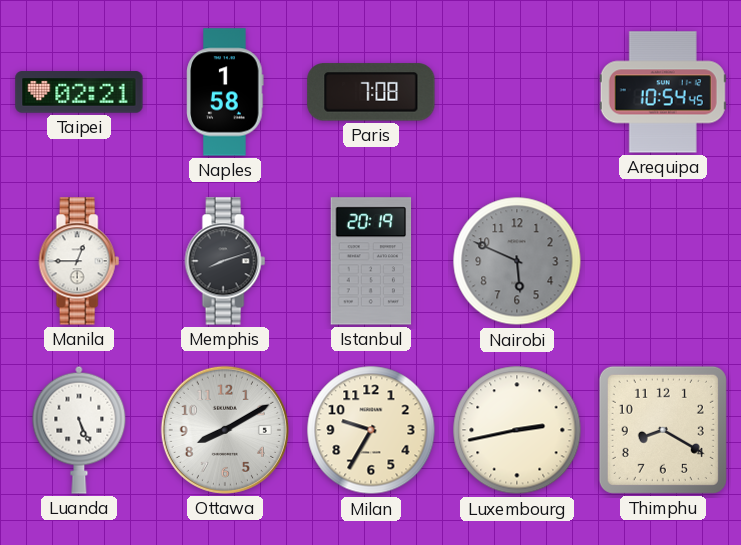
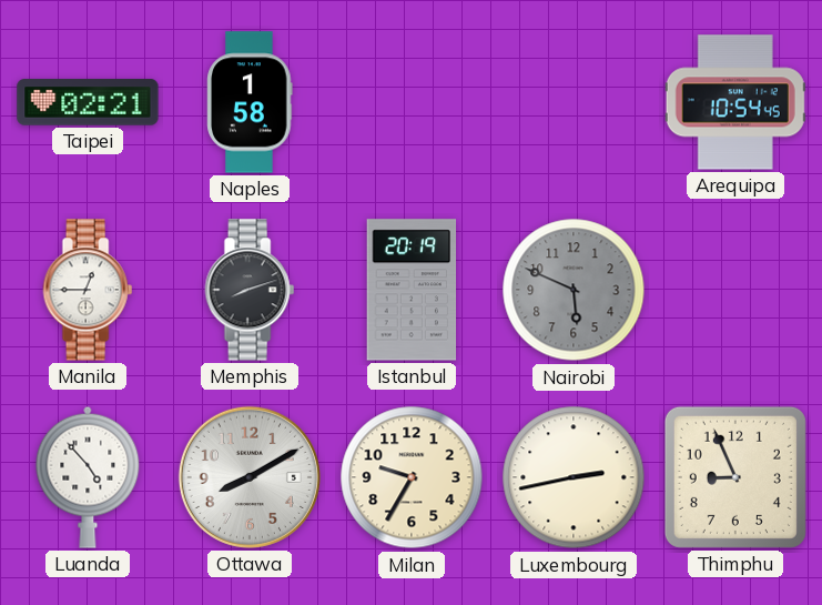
Paris: 7:08 -> none (371, 92)
Luanda: 5:26 -> 4:53 (88, 477)
Thimphu: 8:20 -> 8:56 (735, 477)
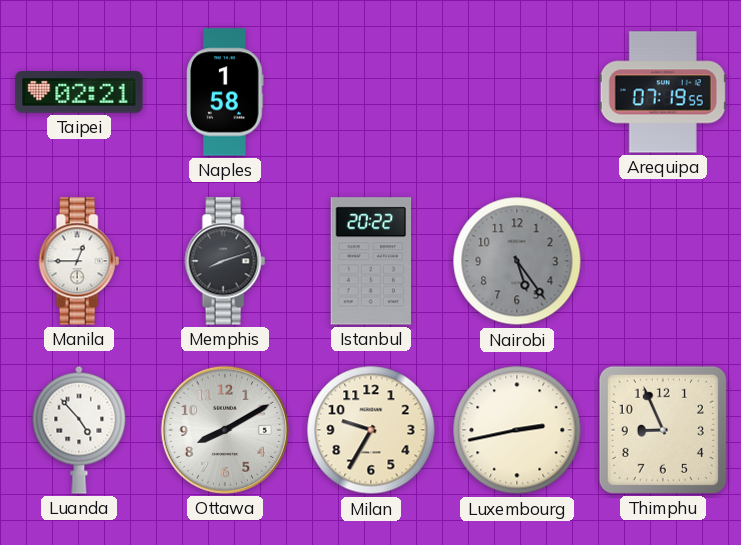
Arequipa: 10:54 -> 07:19 (663, 92)
Istanbul: 20:19 -> 20:22 (371, 261)
Nairobi: 5:49 -> 5:24 (517, 261)
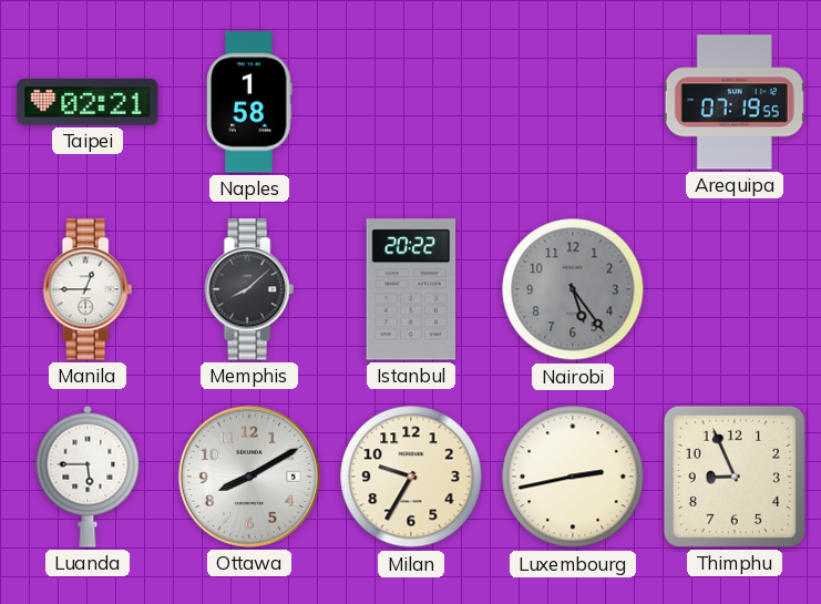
Memphis: 8:12 -> 8:08 (249, 289)
Luanda: 4:53 -> 5:45 (88, 477)
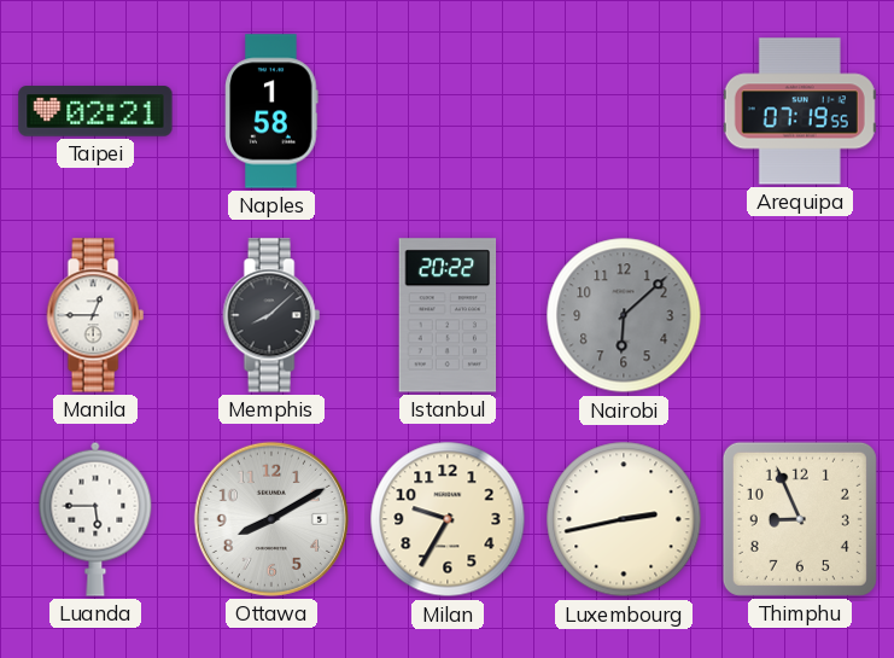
Nairobi: 5:24 -> 6:08 (624, 315)
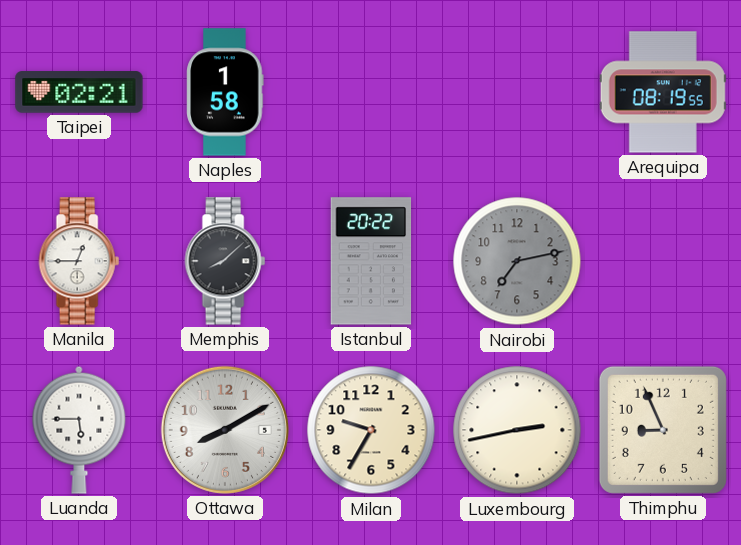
Arequipa: 07:19 -> 08:19 (663, 92)
Nairobi: 6:08 -> 7:13 (517, 261)
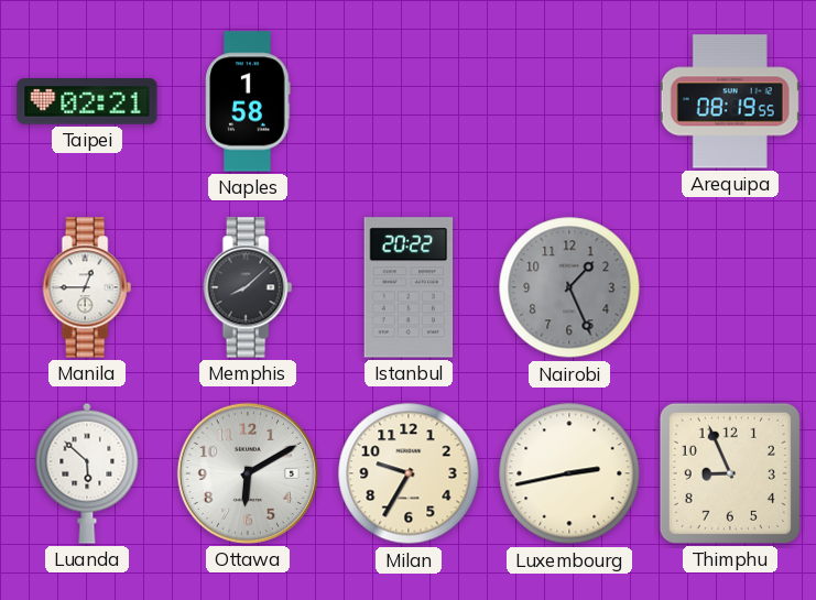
Nairobi: 7:13 -> 1:26 (569, 287)
Luanda: 5:45 -> 5:52 (87, 473)
Ottawa: 8:10 -> 6:10 (248, 473)
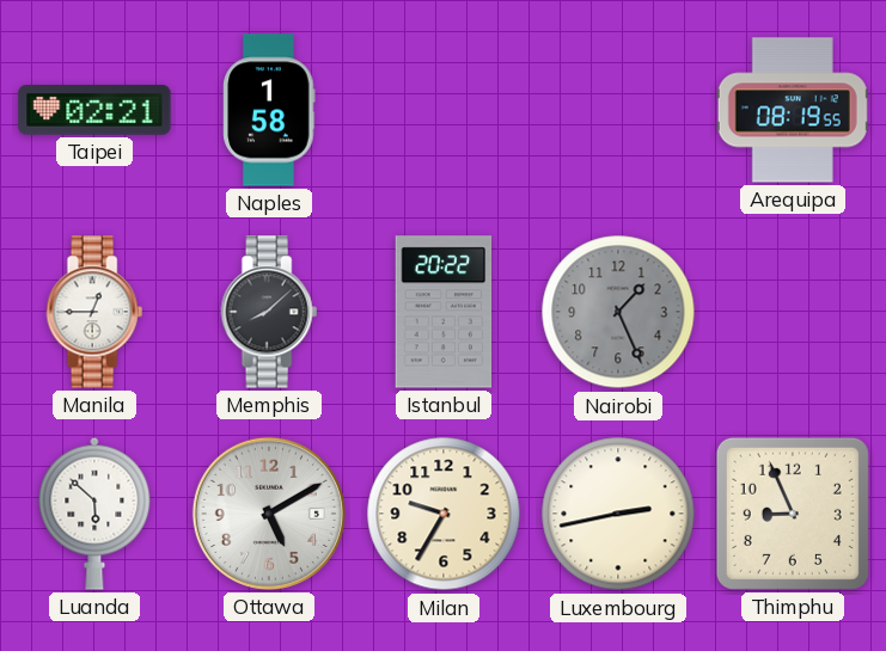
Ottawa: 6:10 -> 5:10 (269, 514)
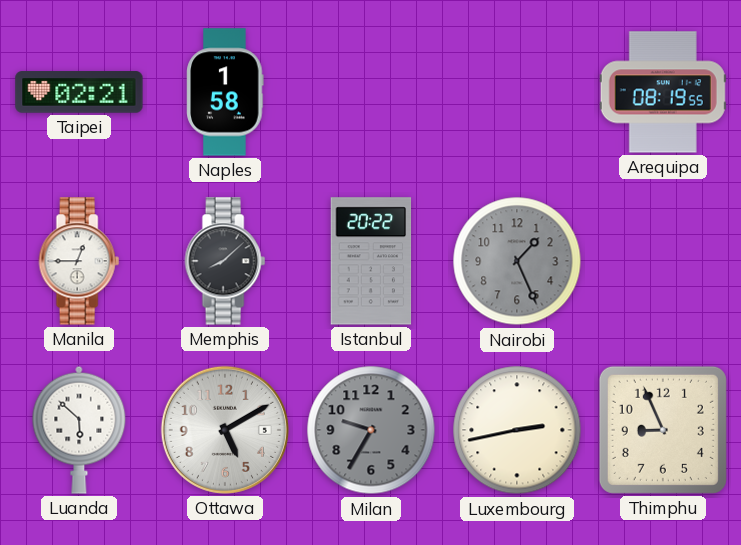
Milan dial: cream -> grey (371, 430)
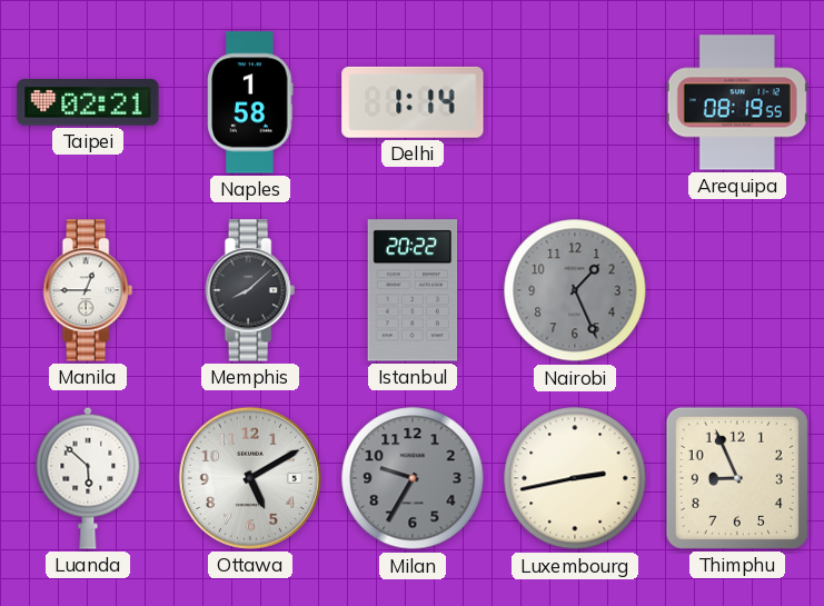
Delhi: none -> 1:14 (413, 102)
